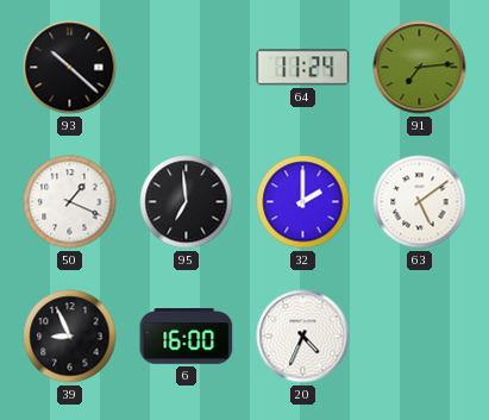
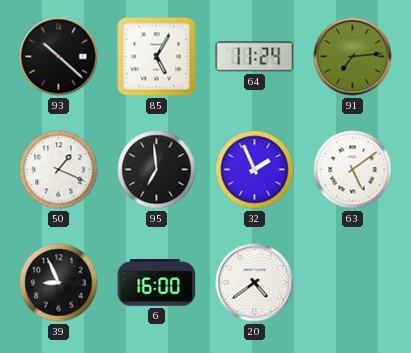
85: none -> 5:05 (157, 57)
32: 2:00 -> 1:56 (255, 170)
20: 4:34 -> 4:39 (255, 283)
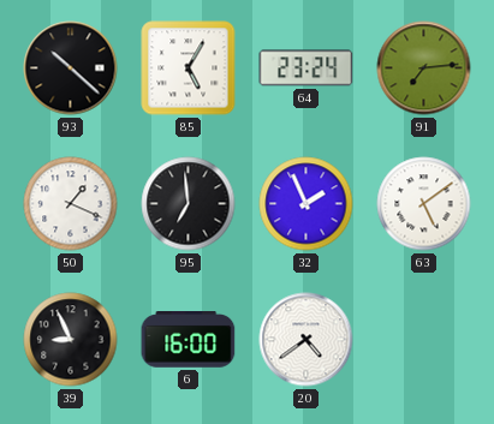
64: 11:24 -> 23:24 (306, 68)
